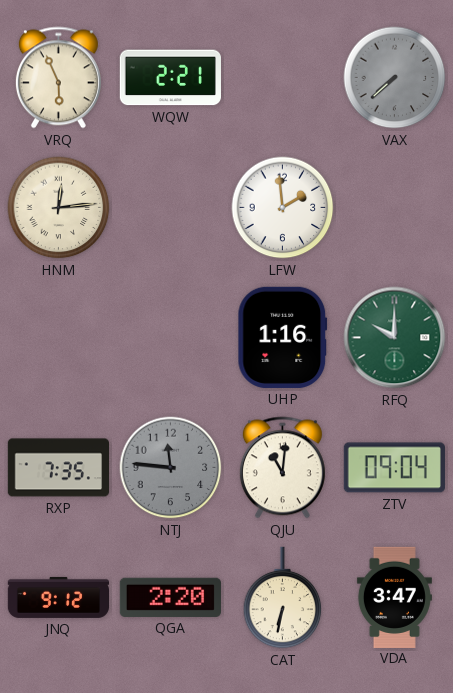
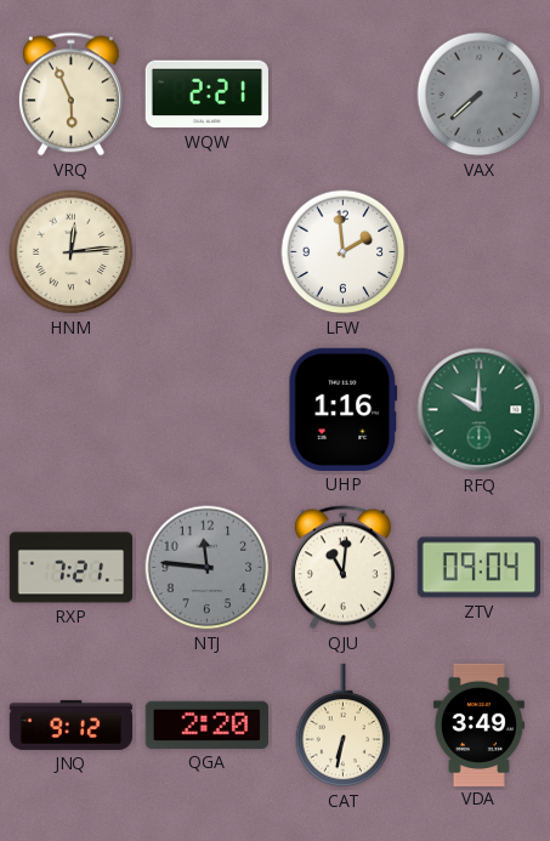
RXP: 7:35 -> 7:21 (70, 568)
VDA: 3:47 -> 3:49 (478, 724)
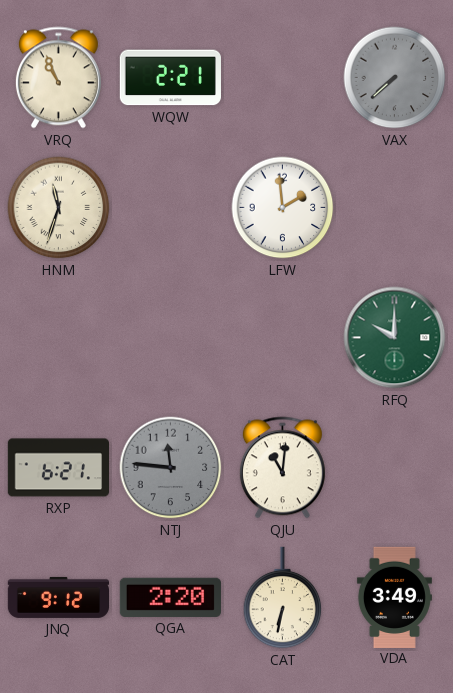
VRQ: 5:56 -> 10:56 (58, 78)
HNM: 12:14 -> 11:33 (59, 208)
UHP: 1:16 -> none (344, 409)
RXP: 7:21 -> 6:21 (58, 468)
ZTV: 09:04 -> none (478, 568)
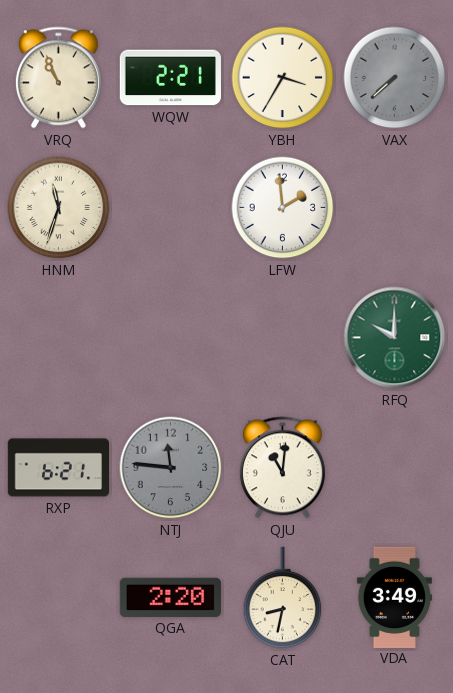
YBH: none -> 3:35 (283, 78)
JNQ: 9:12 -> none (59, 597)
CAT: 6:32 -> 8:32 (283, 598)
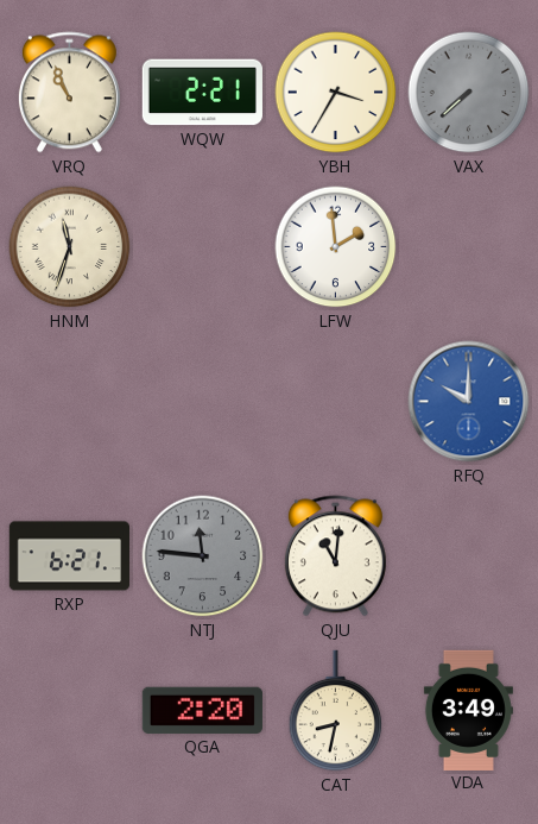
RFQ dial: green -> blue (469, 402)
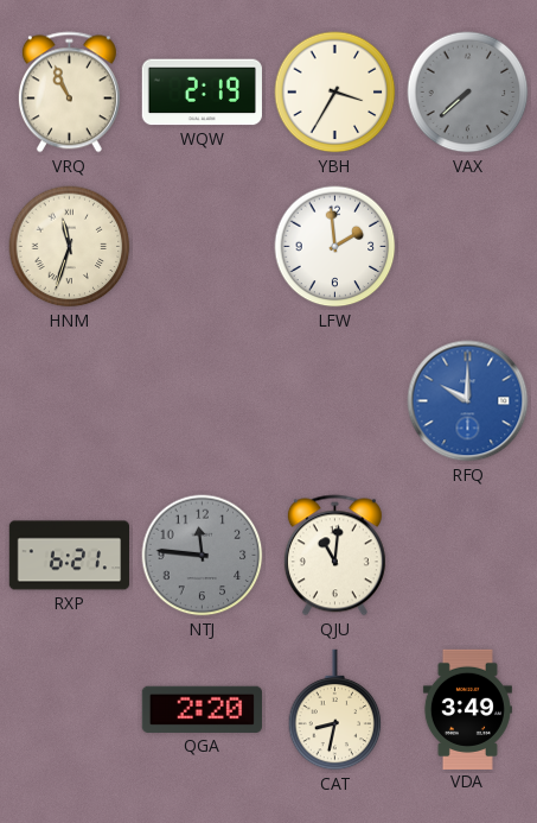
WQW: 2:21 -> 2:19 (202, 93)
